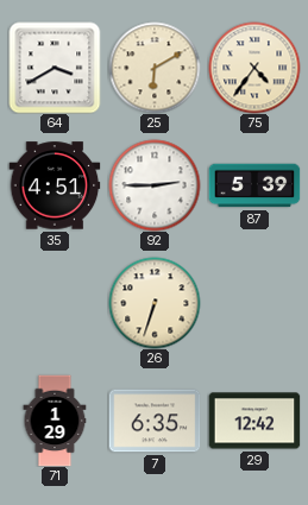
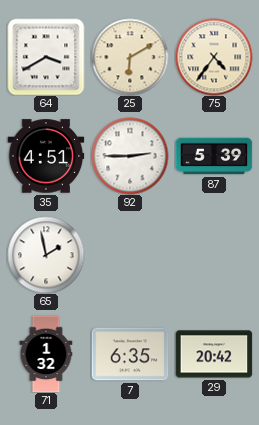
65: none -> 1:58 (46, 255)
26: 6:33 -> none (155, 303)
71: 1:29 -> 1:32 (46, 354)
29: 12:42 -> 20:42 (214, 354)
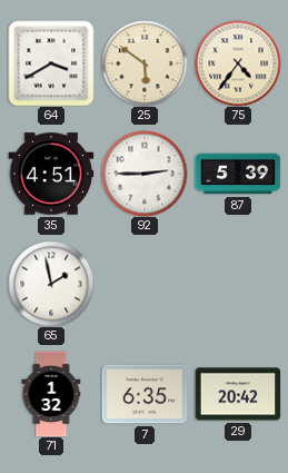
25: 6:10 -> 5:51 (145, 63)
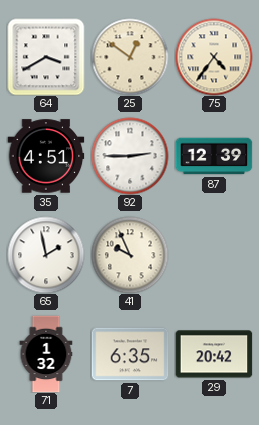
25: 5:51 -> 12:51 (130, 57)
87: 5:39 -> 12:39 (214, 156)
41: none -> 9:56 (130, 255)
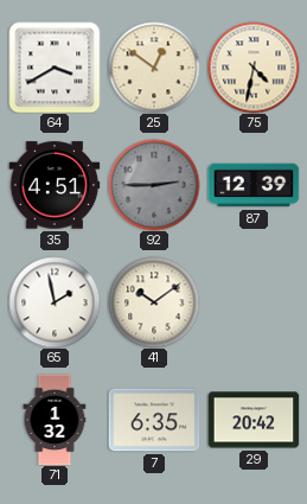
75: 4:36 -> 4:32 (254, 68)
92 dial: white -> grey (154, 185)
41: 9:56 -> 10:09 (154, 302)
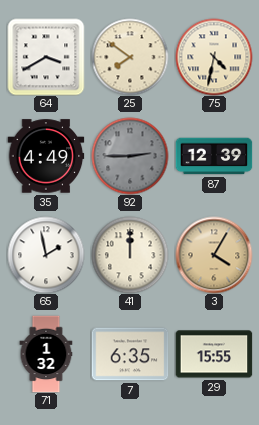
25: 12:51 -> 7:51 (130, 57)
35: 4:51 -> 4:49 (46, 156)
41: 10:09 -> 12:00 (130, 255)
3: none -> 4:05 (214, 255)
29: 20:42 -> 15:55 (214, 354)
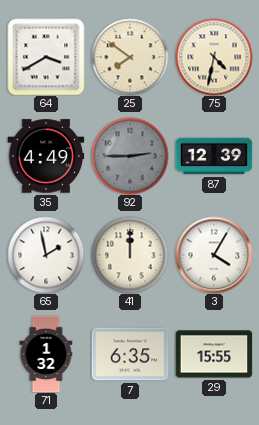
3 dial: champagne -> white (214, 255)
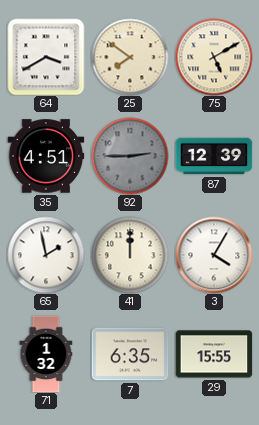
75: 4:32 -> 5:10 (214, 57)
35: 4:49 -> 4:51 (46, 156)
